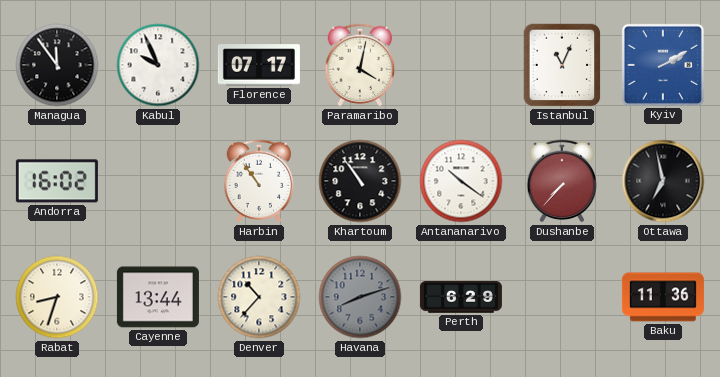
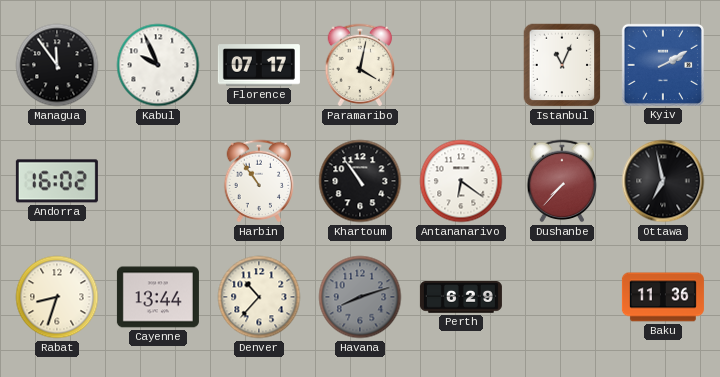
Antananarivo: 10:21 -> 6:21 (461, 181)
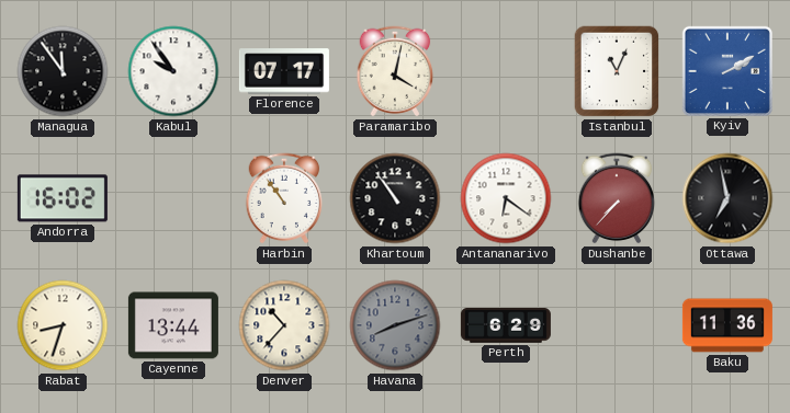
Kabul: 9:56 -> 9:54 (173, 71)
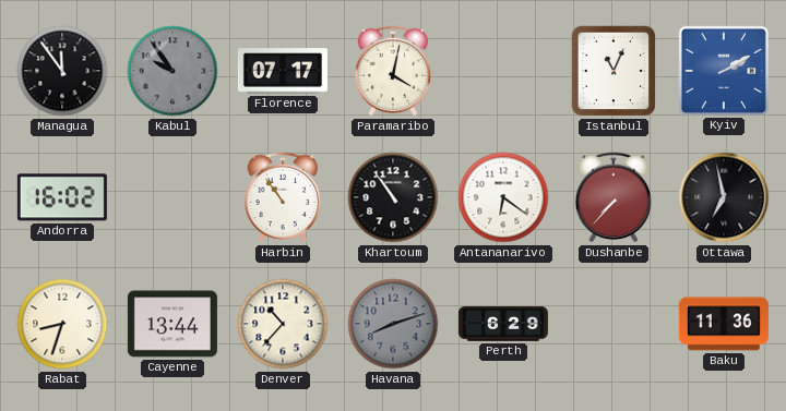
Kabul dial: white -> grey (172, 71)
